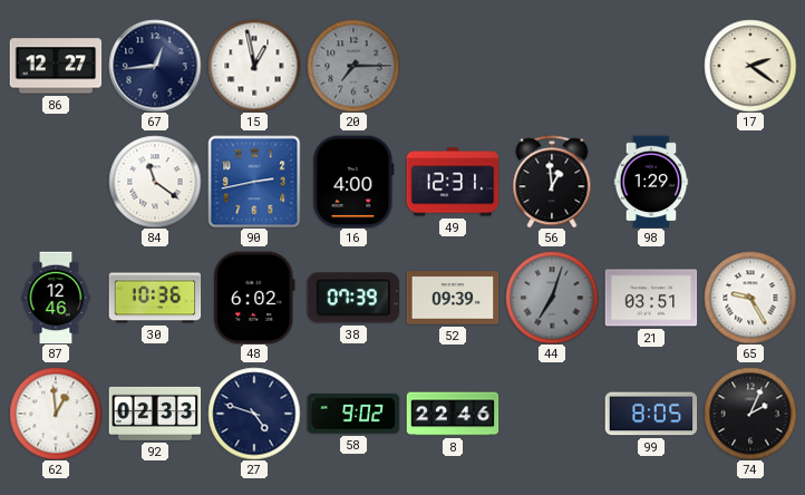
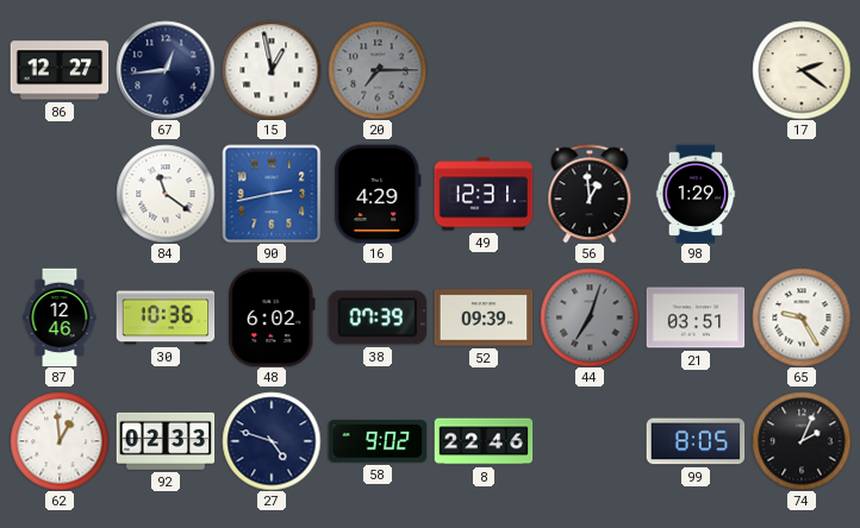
16: 4:00 -> 4:29 (378, 194)
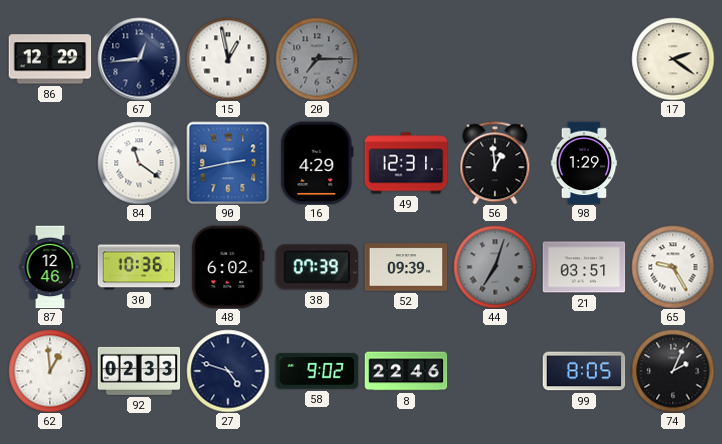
86: 12:27 -> 12:29 (50, 59)
